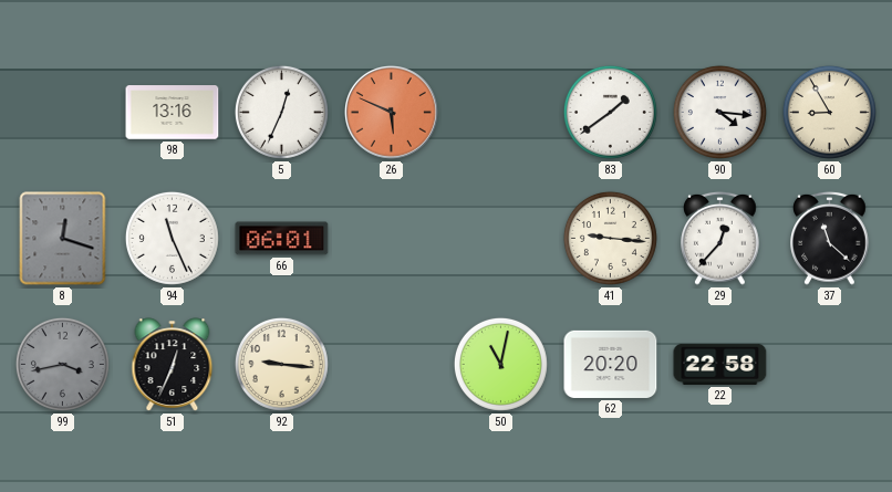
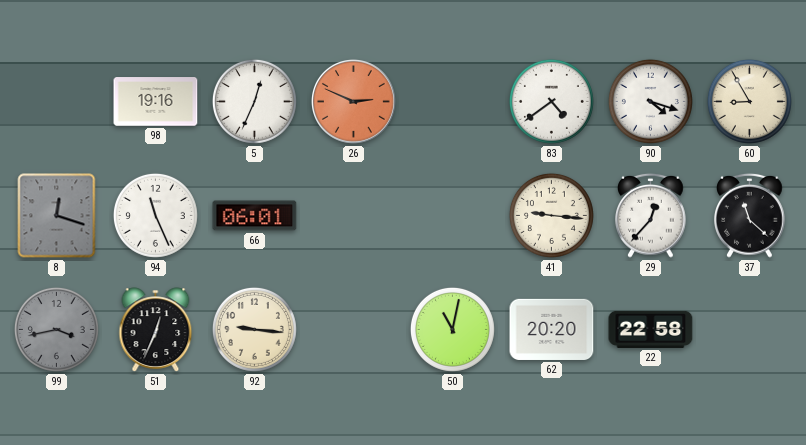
98: 13:16 -> 19:16 (156, 102)
26: 5:49 -> 2:49 (354, 102)
83: 1:39 -> 4:39 (551, 101)
90: 4:16 -> 4:18 (650, 101)
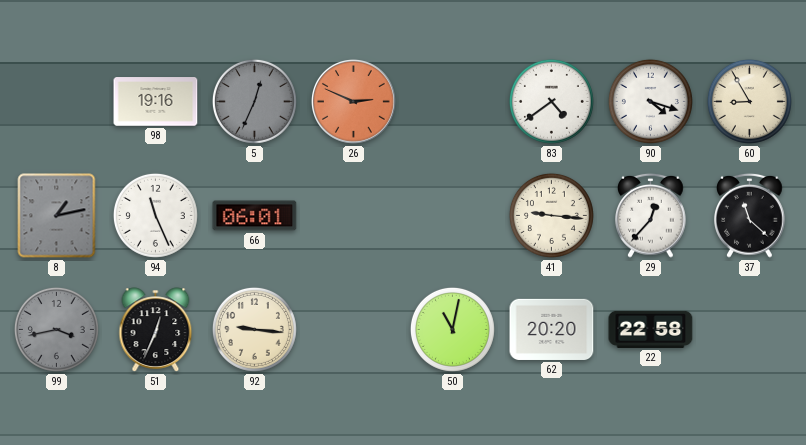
5 dial: white -> grey (254, 101)
8: 12:18 -> 1:13 (57, 216)
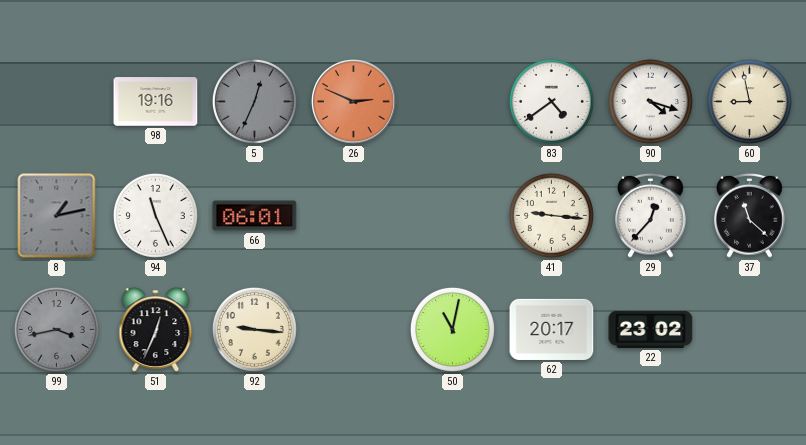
60: 8:55 -> 8:58 (749, 101)
62: 20:20 -> 20:17 (552, 329)
22: 22:58 -> 23:02 (651, 329)
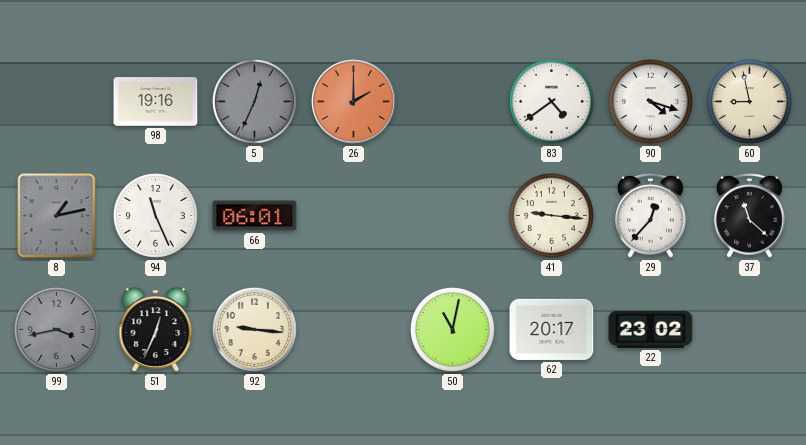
26: 2:49 -> 2:00 (354, 102)
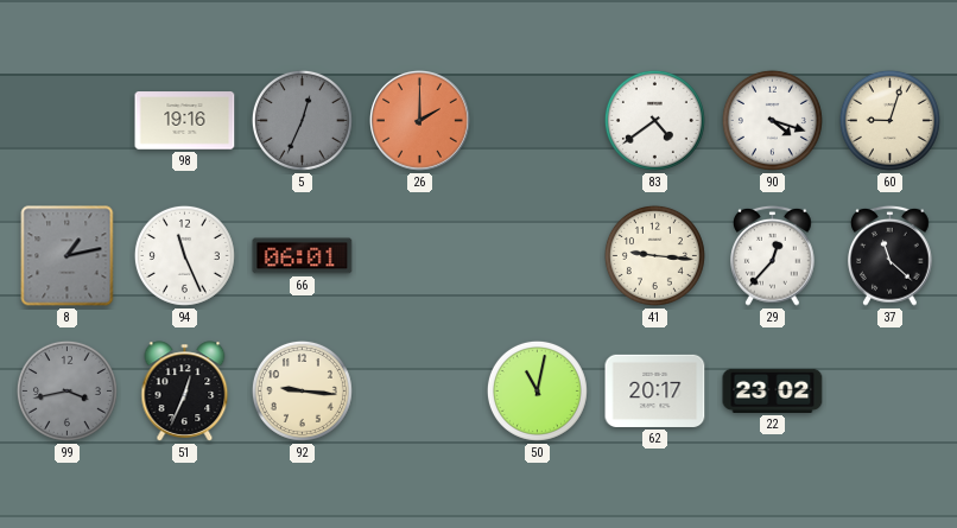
60: 8:58 -> 9:03 (889, 120)
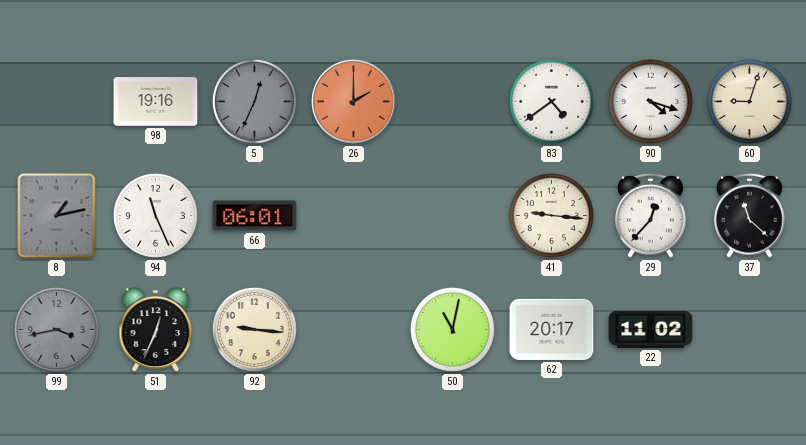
22: 23:02 -> 11:02 (651, 329)
